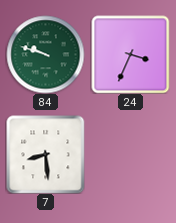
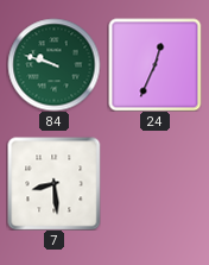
24: 3:34 -> 12:34 (154, 64)
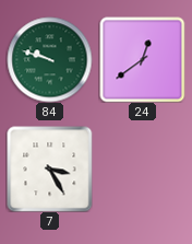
24: 12:34 -> 12:39 (142, 59)
7: 8:29 -> 3:25 (49, 169)
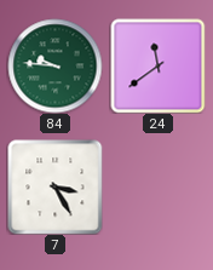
84: 9:48 -> 9:46 (54, 65)
24: 12:39 -> 11:39 (157, 65)
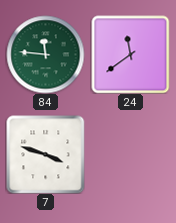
84: 9:46 -> 11:46 (45, 54)
7: 3:25 -> 3:48 (45, 154)
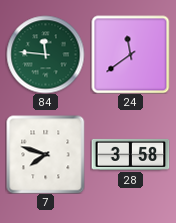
7: 3:48 -> 7:48 (45, 154)
28: none -> 3:58 (130, 154)
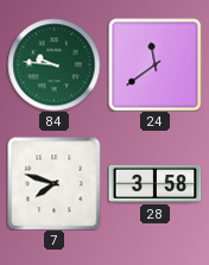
84: 11:46 -> 9:46 (53, 64)
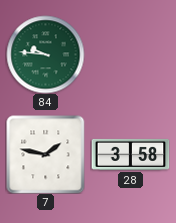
24: 11:39 -> none (154, 64)
7: 7:48 -> 1:47 (45, 154)
